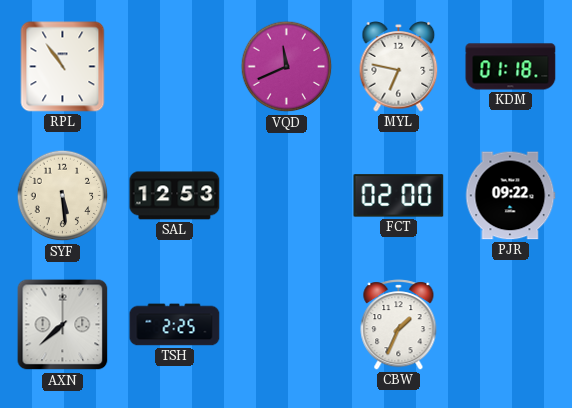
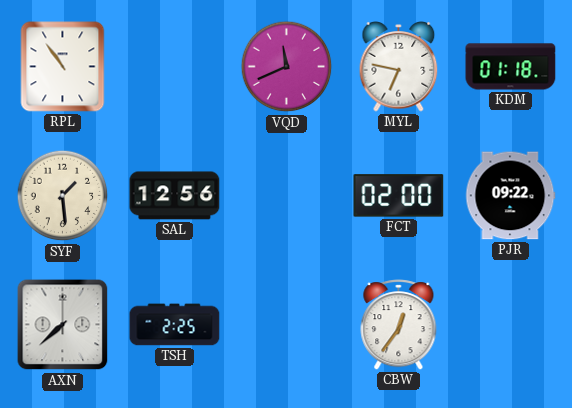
SYF: 5:29 -> 1:29 (63, 196)
SAL: 12:53 -> 12:56 (175, 196)
CBW: 1:34 -> 12:36 (399, 325)
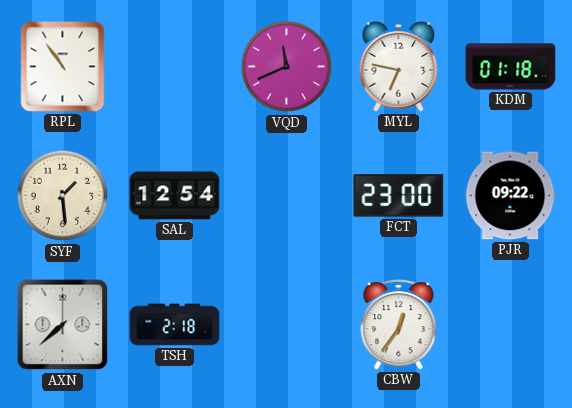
SAL: 12:56 -> 12:54 (175, 196)
FCT: 02:00 -> 23:00 (399, 196)
TSH: 2:25 -> 2:18 (175, 325)
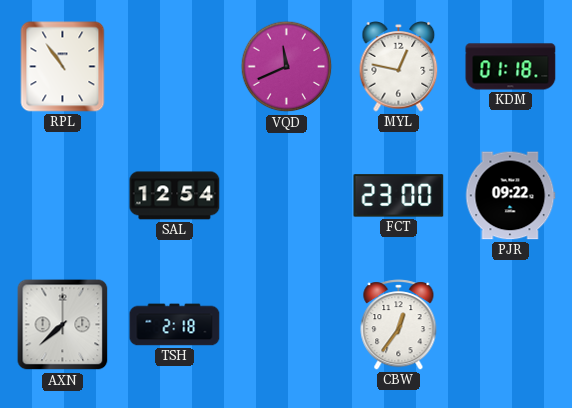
MYL: 6:47 -> 12:47 (399, 67)
SYF: 1:29 -> none (63, 196)
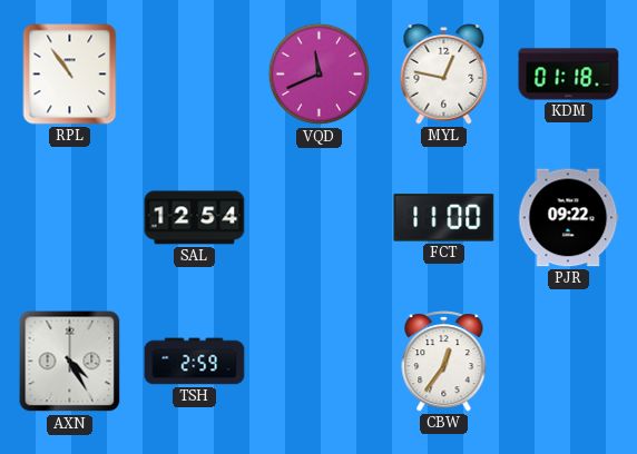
FCT: 23:00 -> 11:00 (444, 218)
AXN: 7:38 -> 4:25 (70, 362)
TSH: 2:18 -> 2:59 (195, 362)
